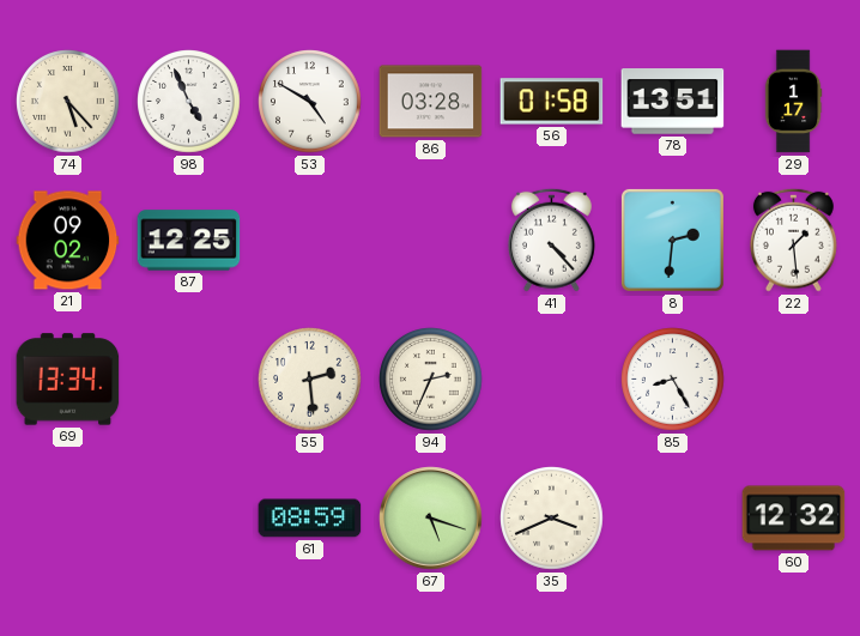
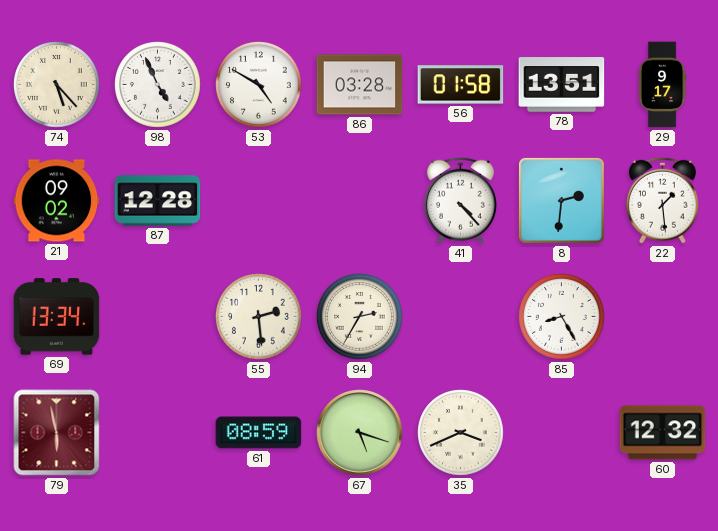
29: 1:17 -> 9:17 (662, 85)
87: 12:25 -> 12:28 (158, 201)
94: 2:34 -> 2:35 (360, 317)
79: none -> 5:58 (57, 433)
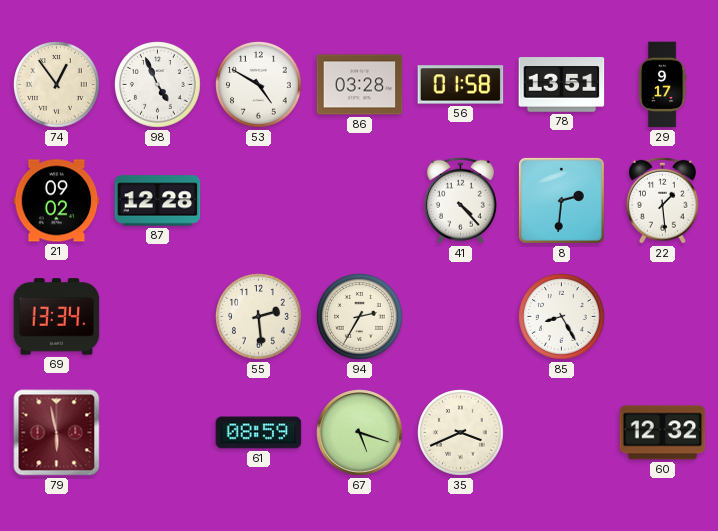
74: 5:23 -> 12:54 (57, 85)
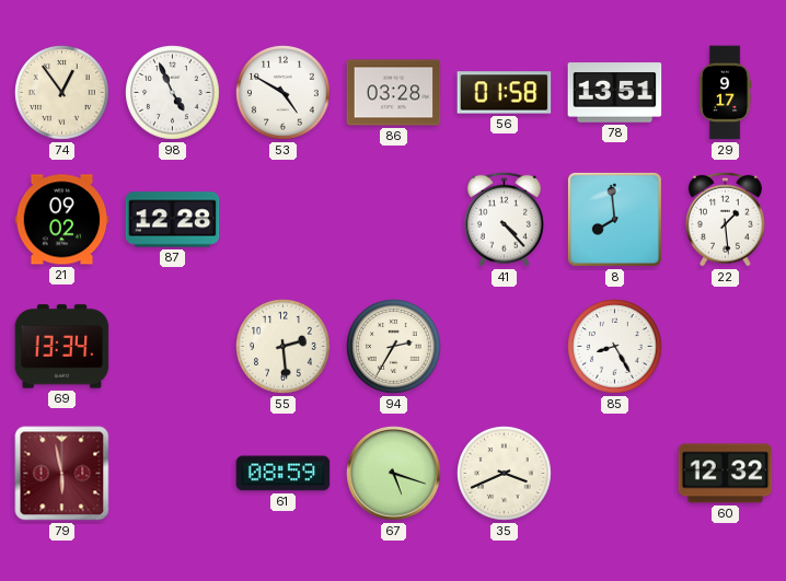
8: 2:31 -> 7:59 (614, 219)
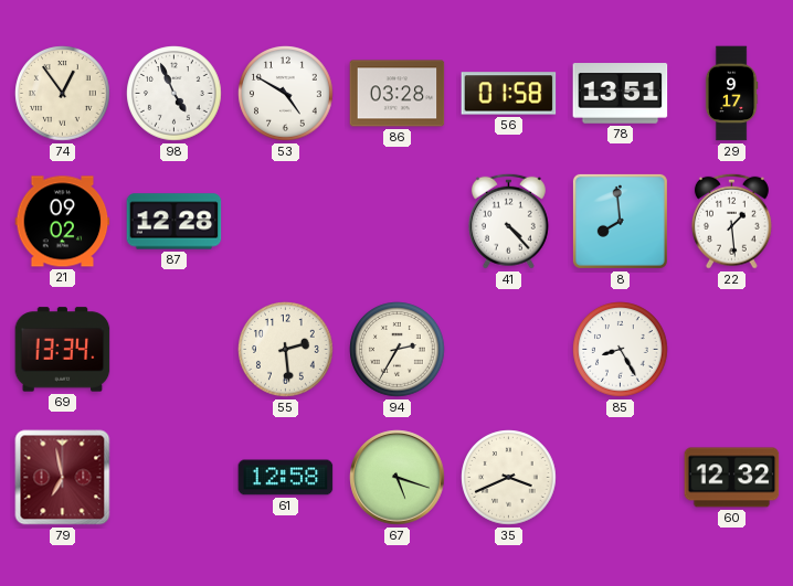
79: 5:58 -> 6:58 (63, 478)
61: 08:59 -> 12:58 (286, 478)
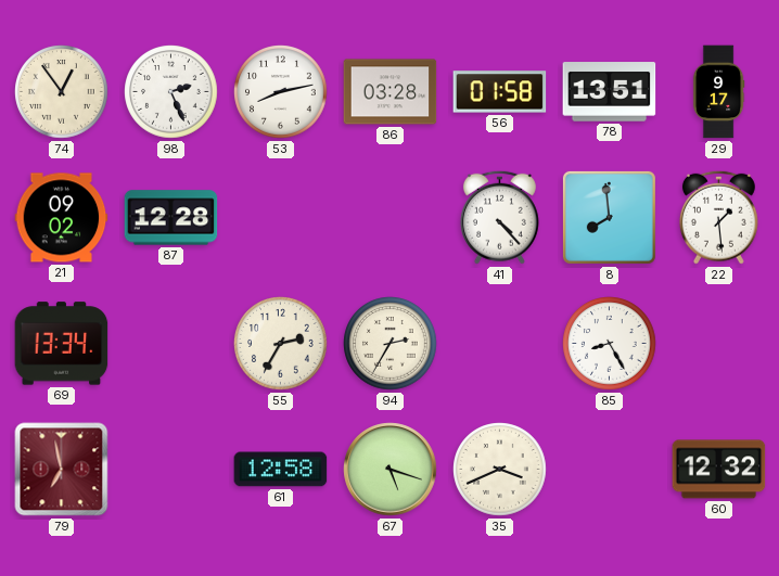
98: 4:56 -> 2:26 (171, 92)
53: 4:50 -> 8:13 (281, 92)
55: 2:29 -> 2:35 (281, 344)
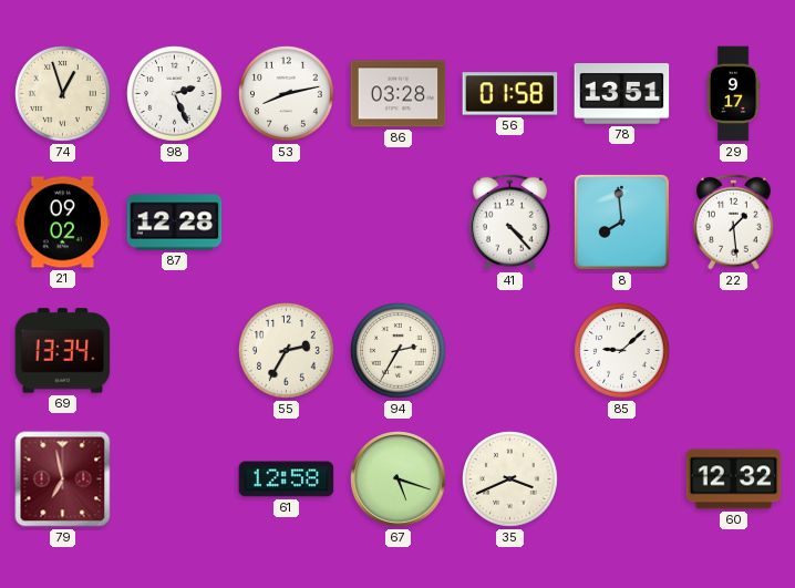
74: 12:54 -> 12:57 (63, 94)
85: 8:25 -> 9:08 (622, 351)
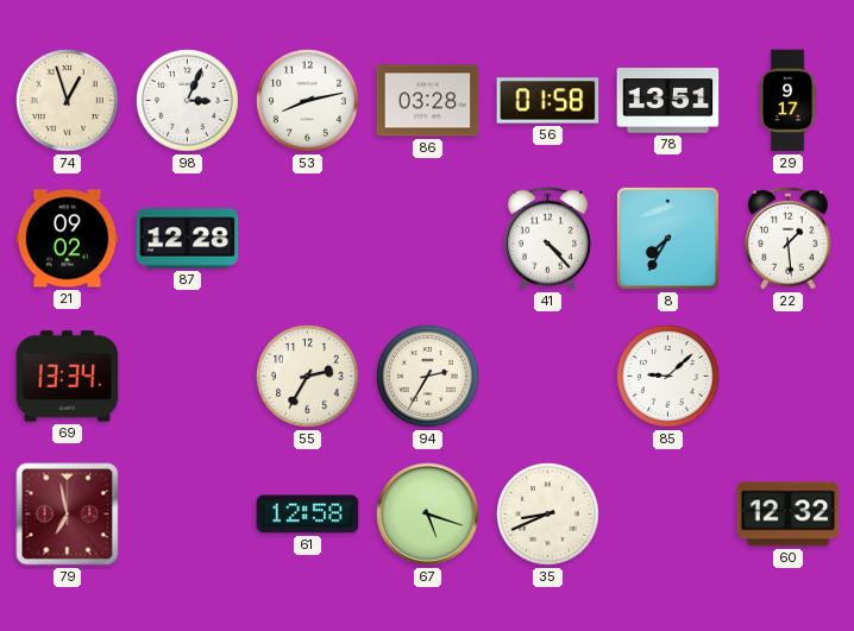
98: 2:26 -> 3:04 (188, 101)
8: 7:59 -> 7:35 (667, 238)
35: 3:41 -> 8:41 (548, 515)
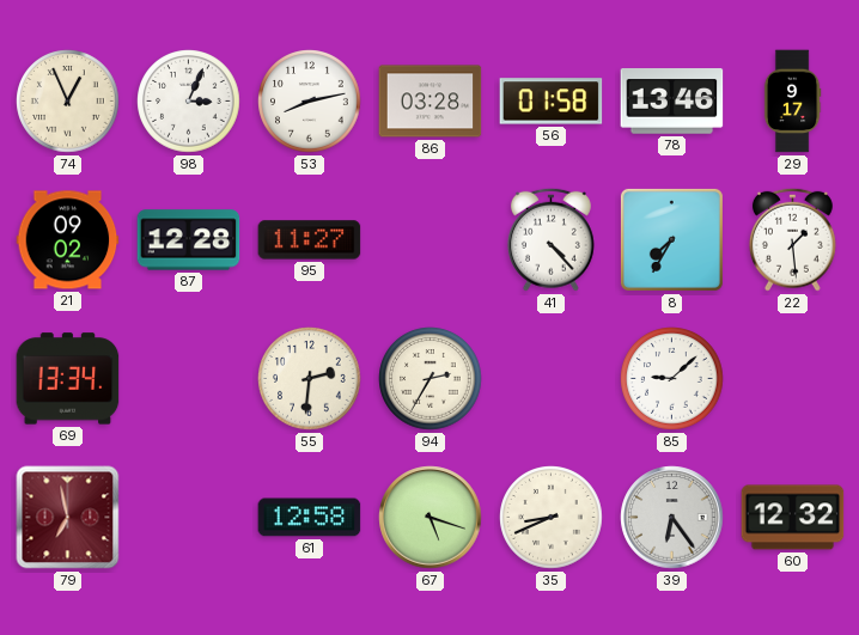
74: 12:57 -> 12:56 (68, 102)
78: 13:51 -> 13:46 (672, 102)
95: none -> 11:27 (310, 240)
55: 2:35 -> 2:31 (310, 379)
39: none -> 6:24 (672, 518)
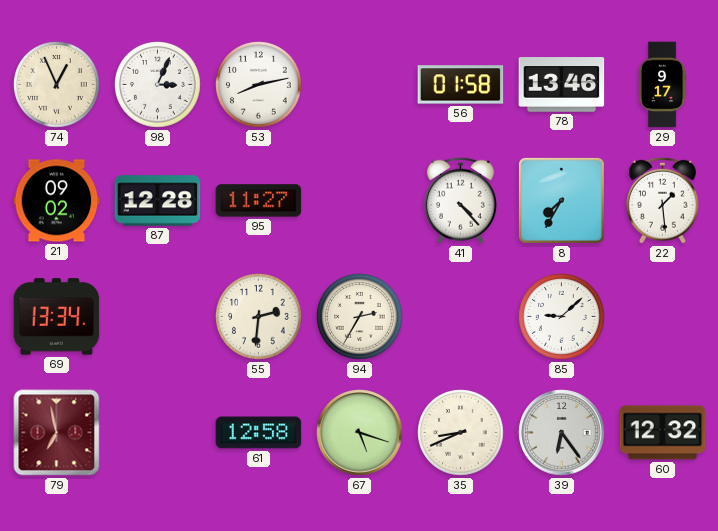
86: 03:28 -> none (431, 102)
